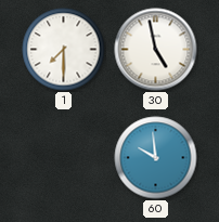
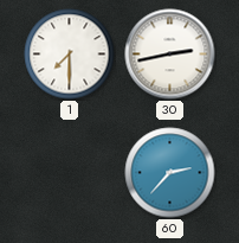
30: 4:58 -> 2:43 (170, 55)
60: 9:59 -> 2:37 (170, 173)
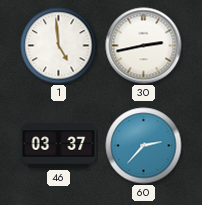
1: 7:30 -> 4:59 (59, 46)
46: none -> 03:37 (59, 146)
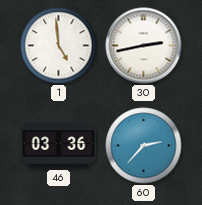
46: 03:37 -> 03:36 (59, 146)
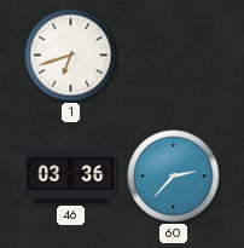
1: 4:59 -> 6:42 (71, 56)
30: 2:43 -> none (144, 46)
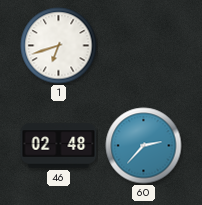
46: 03:36 -> 02:48 (59, 146)
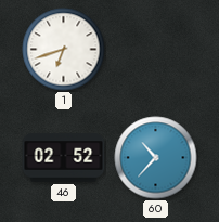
46: 02:48 -> 02:52 (64, 158)
60: 2:37 -> 10:37 (156, 158)
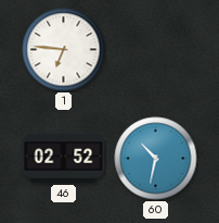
1: 6:42 -> 6:46 (64, 50)
60: 10:37 -> 10:32 (156, 159)
